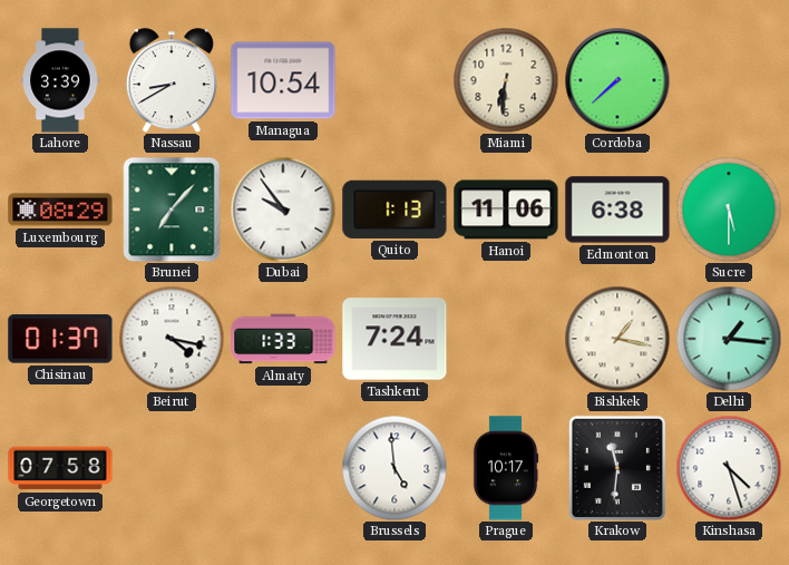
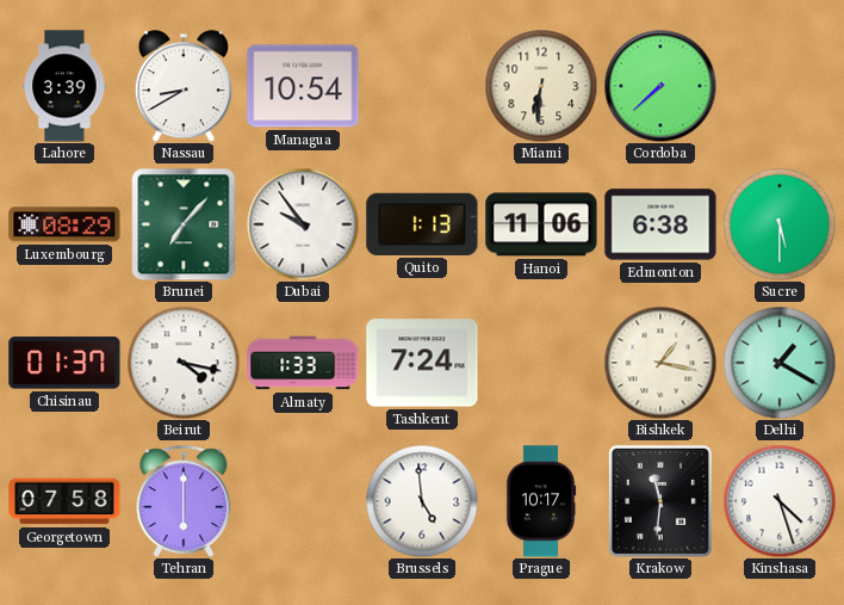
Delhi: 1:16 -> 1:20 (780, 363)
Tehran: none -> 6:00 (184, 501)
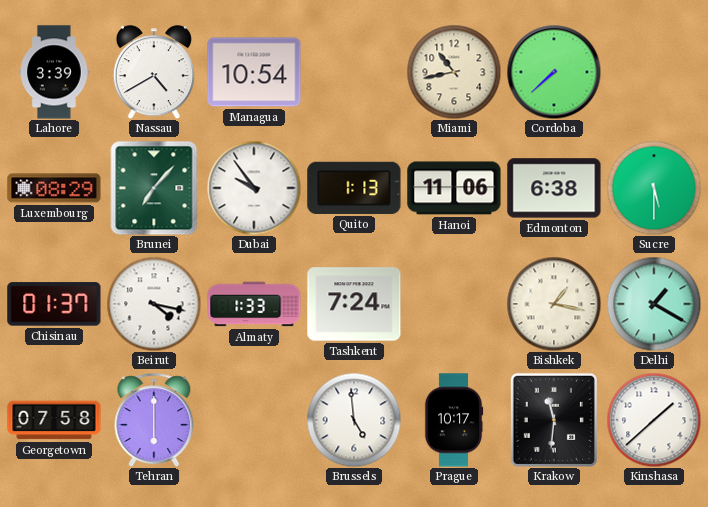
Nassau: 8:40 -> 4:40 (154, 72)
Miami: 6:31 -> 10:43 (454, 72)
Kinshasa: 4:27 -> 1:38 (654, 420)
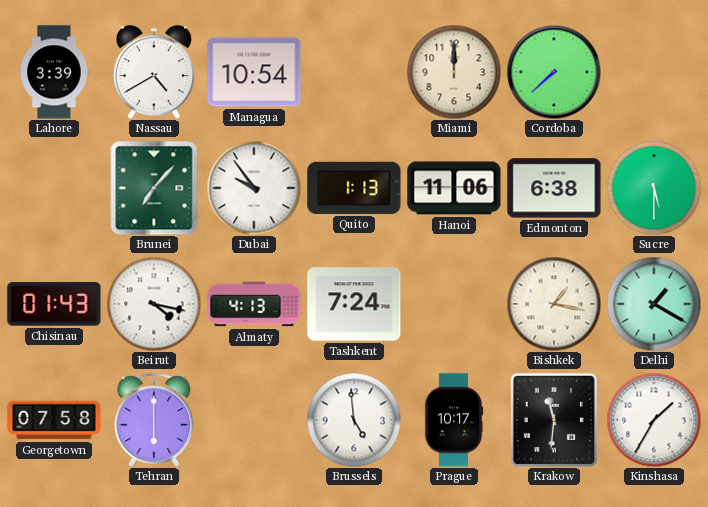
Miami: 10:43 -> 12:00 (454, 72)
Luxembourg: 08:29 -> none (54, 188)
Chisinau: 01:37 -> 01:43 (54, 304)
Almaty: 1:33 -> 4:13 (254, 304)
Kinshasa: 1:38 -> 1:35 (654, 420)
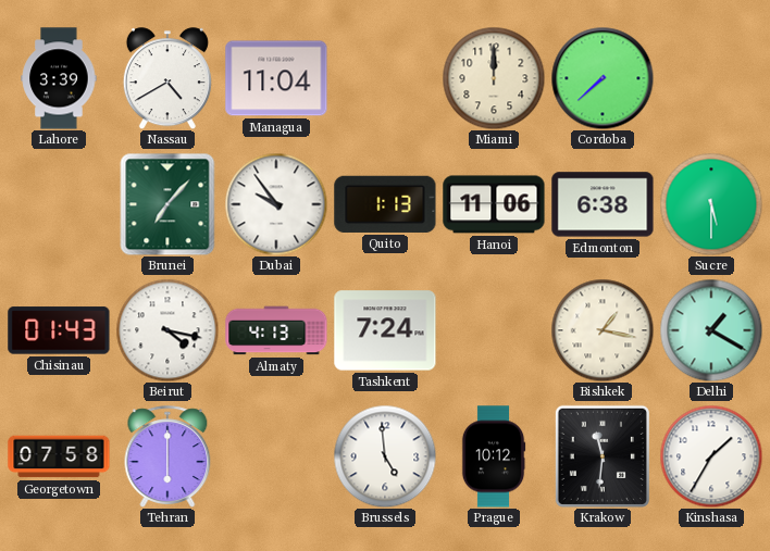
Managua: 10:54 -> 11:04 (276, 78)
Prague: 10:17 -> 10:12 (494, 456)
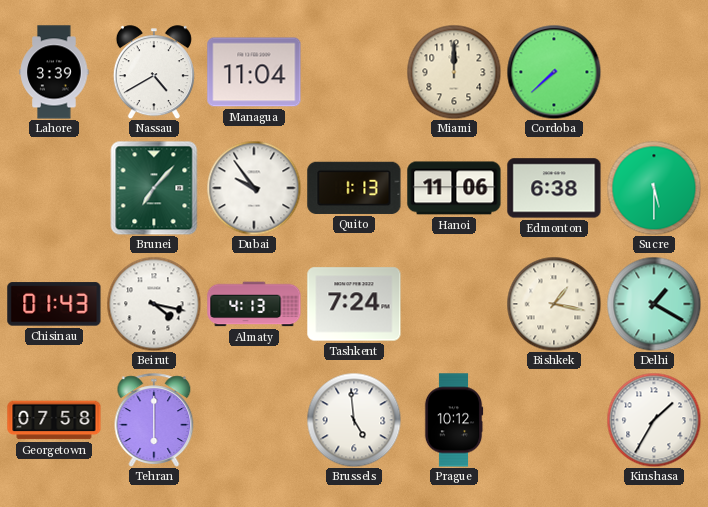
Krakow: 11:31 -> none (603, 456)
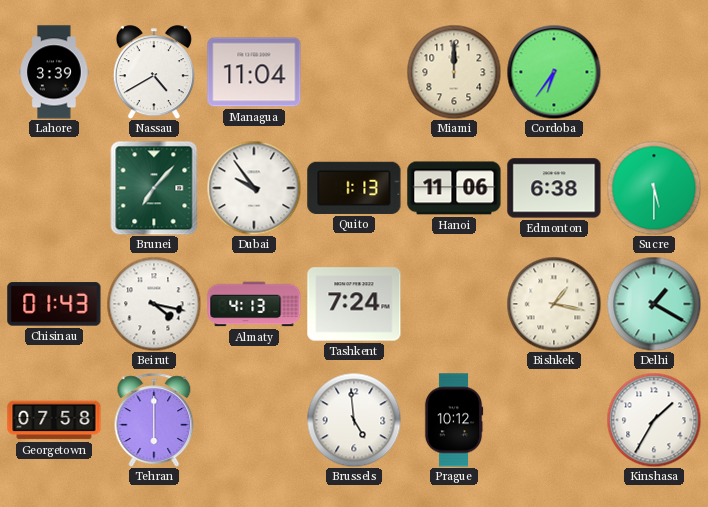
Cordoba: 7:38 -> 6:36 (554, 72)
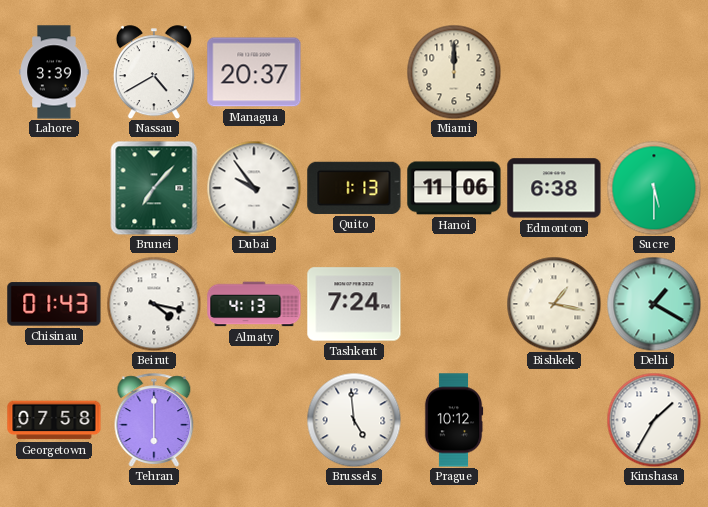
Managua: 11:04 -> 20:37 (254, 72)
Cordoba: 6:36 -> none (554, 72)
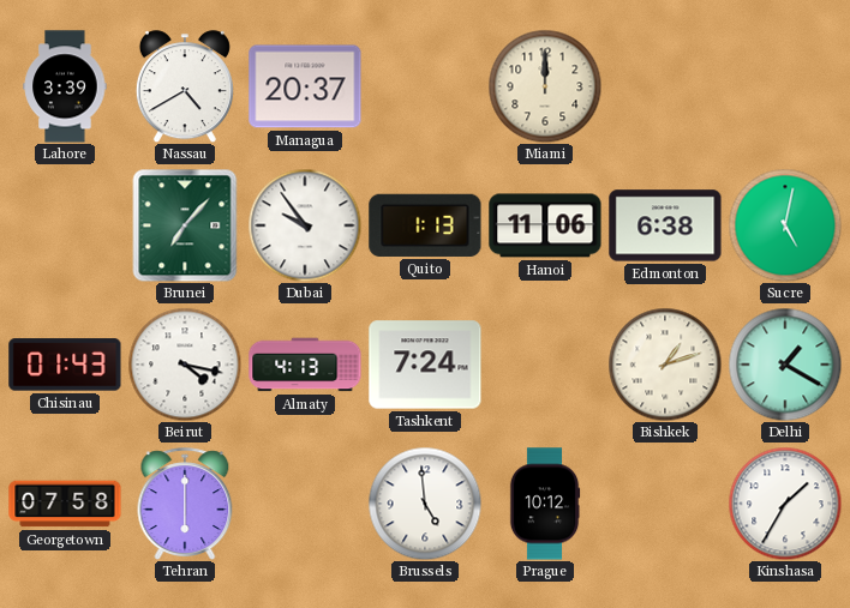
Sucre: 5:30 -> 5:02 (785, 225)
Bishkek: 1:17 -> 1:12 (665, 365)
